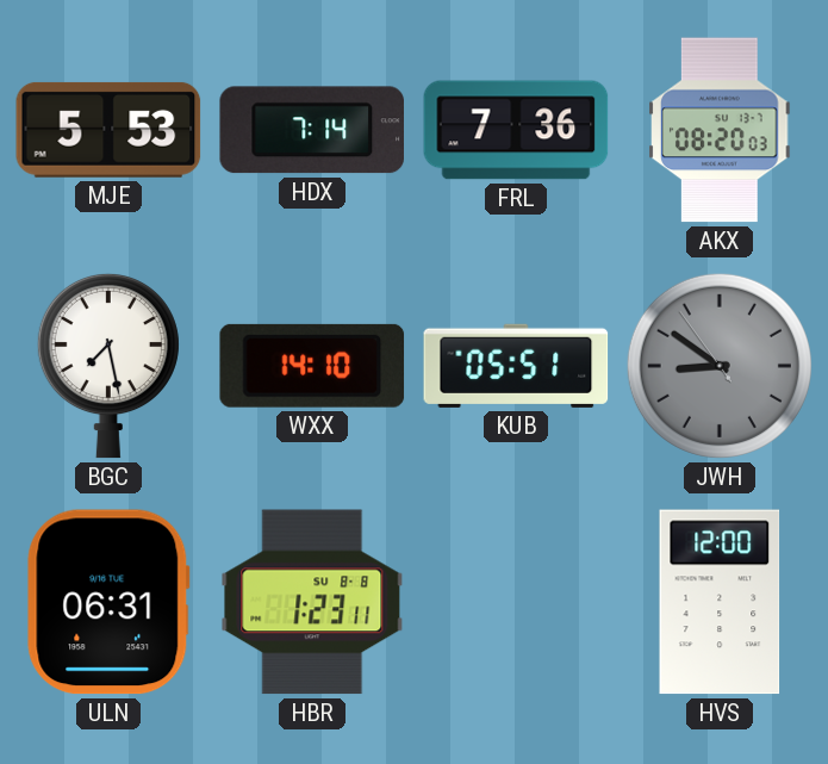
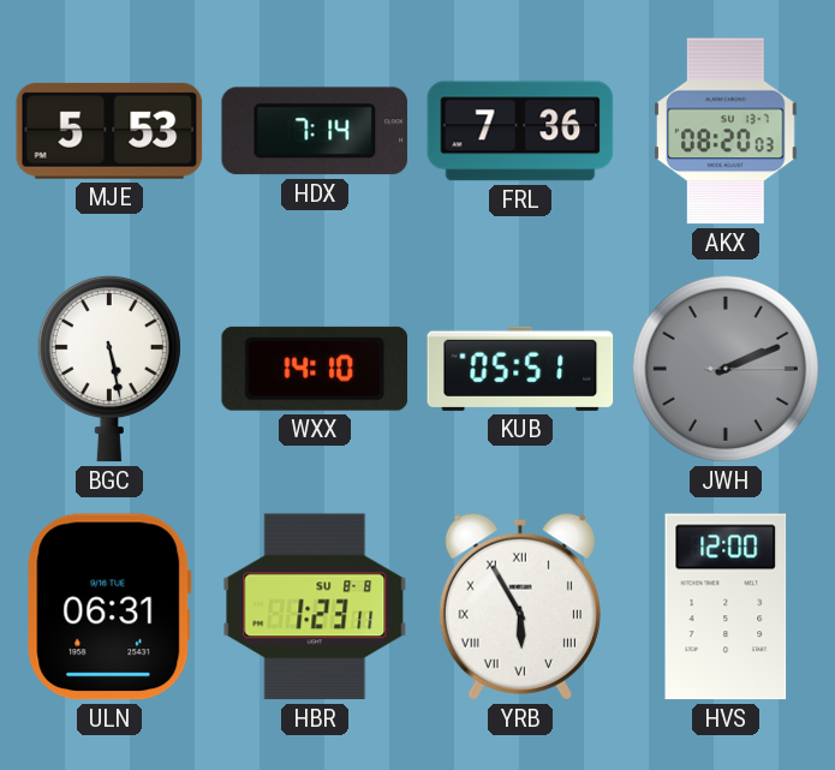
BGC: 7:28 -> 5:28 (109, 369)
JWH: 8:50 -> 2:11 (726, 369)
YRB: none -> 5:55 (520, 607)
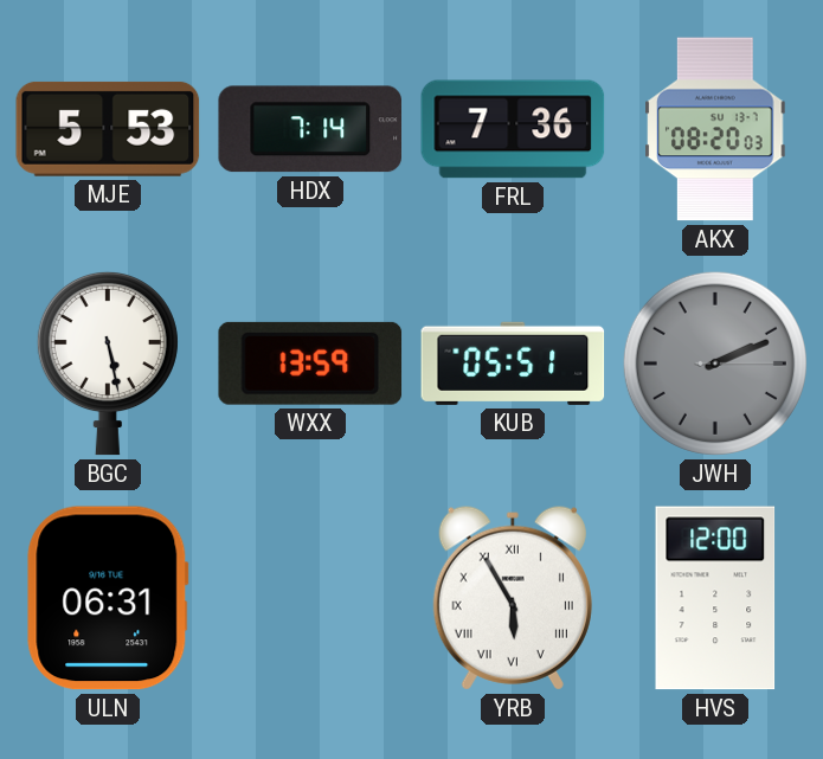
WXX: 14:10 -> 13:59 (310, 364)
HBR: 1:23 -> none (315, 607)
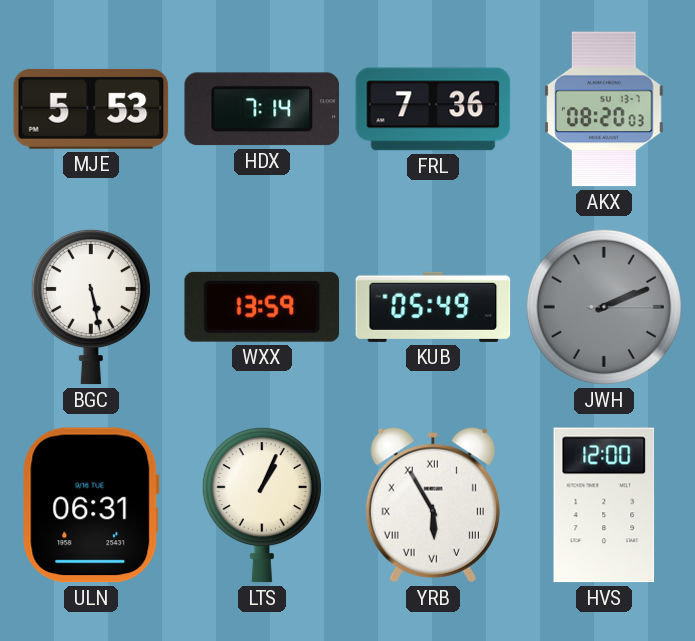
KUB: 05:51 -> 05:49 (433, 307)
LTS: none -> 1:04 (262, 505)
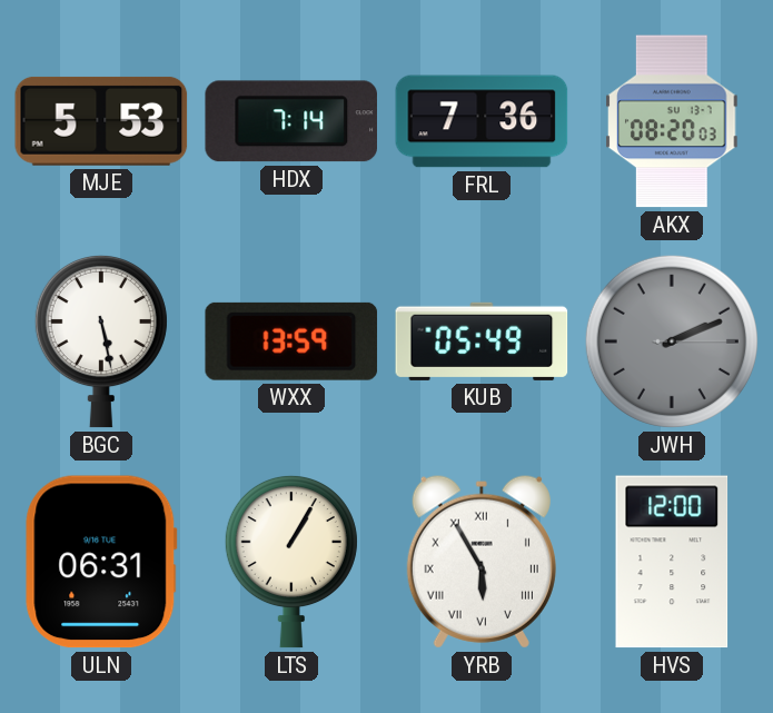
LTS: 1:04 -> 1:05 (291, 562)
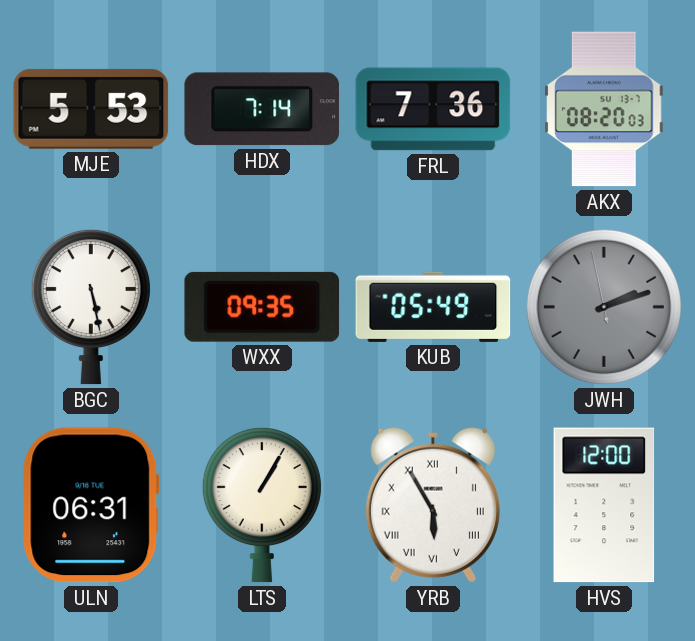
WXX: 13:59 -> 09:35 (262, 307)
JWH: 2:11:15 -> 2:11:58 (604, 307)
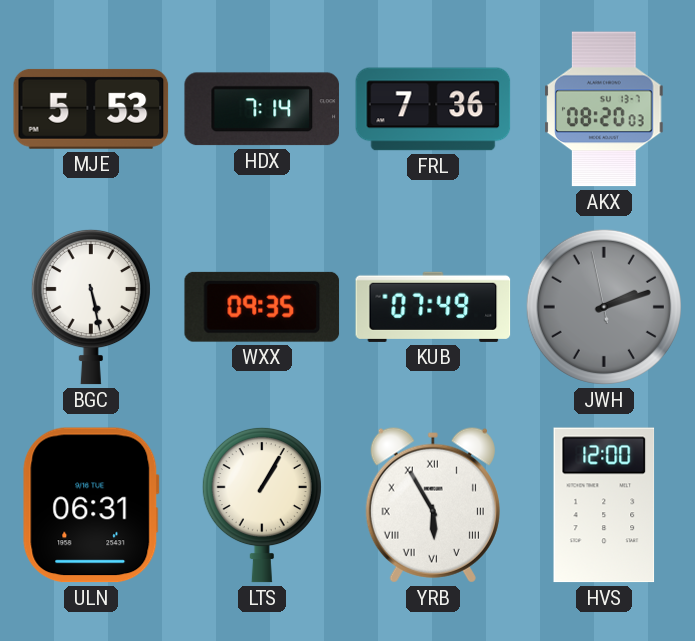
KUB: 05:49 -> 07:49 (433, 307)
